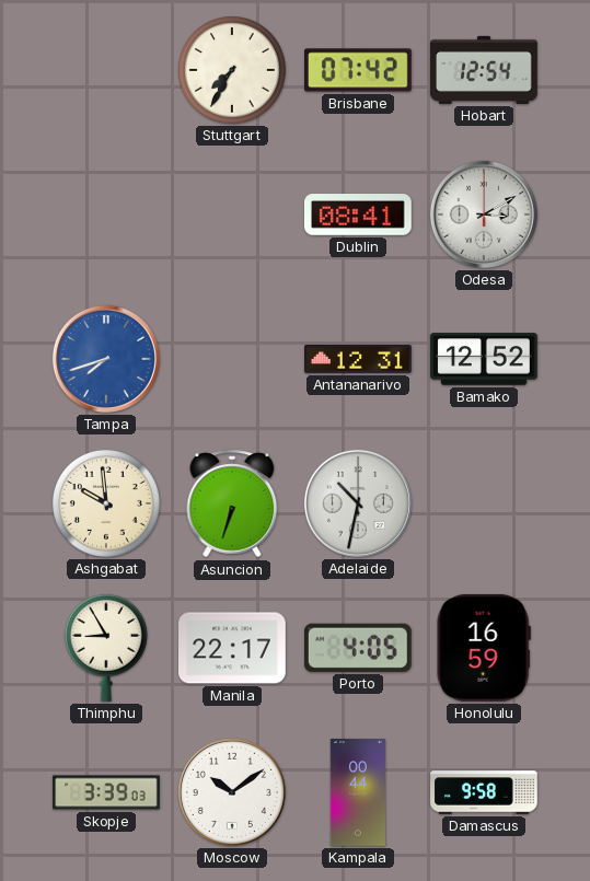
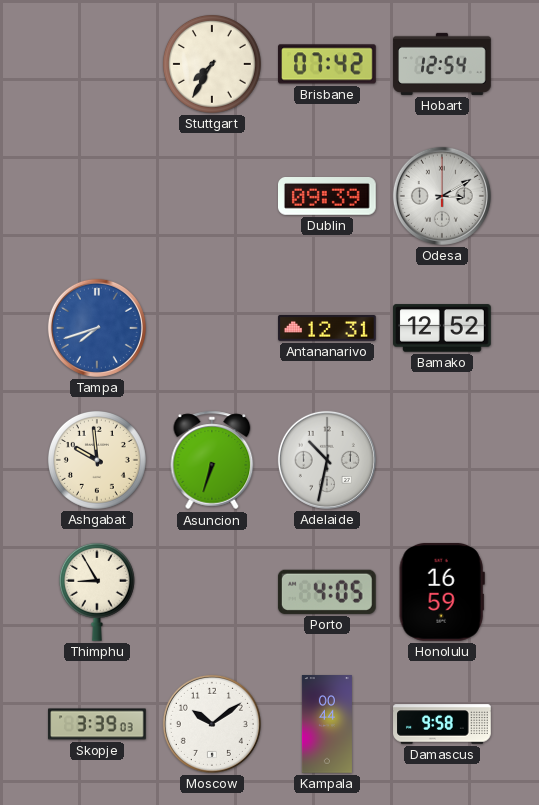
Dublin: 08:41 -> 09:39 (328, 197)
Manila: 22:17 -> none (233, 648)
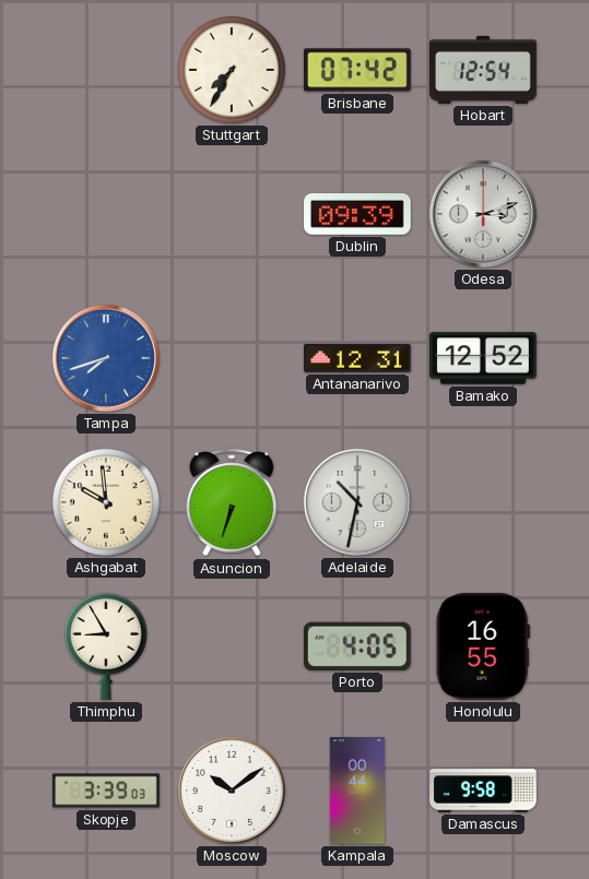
Odesa: 3:10 -> 3:12 (483, 214)
Honolulu: 16:59 -> 16:55 (483, 646)
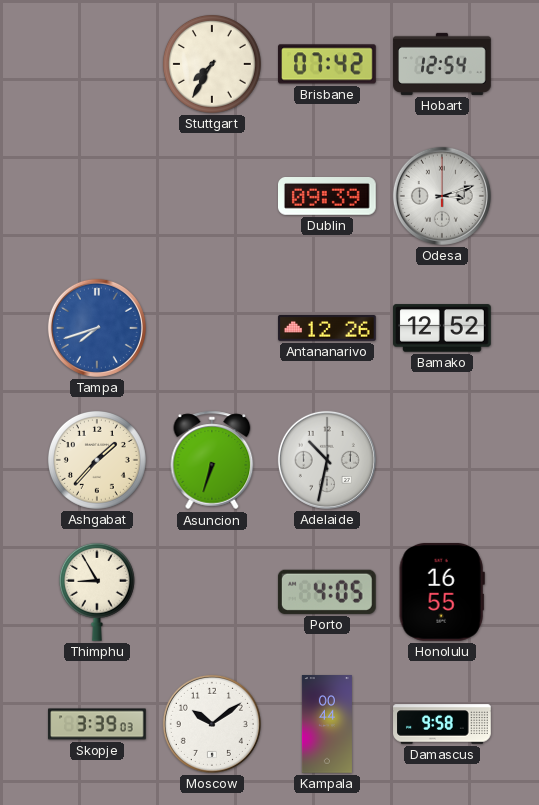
Antananarivo: 12:31 -> 12:26 (327, 329)
Ashgabat: 9:59 -> 1:37 (97, 460)
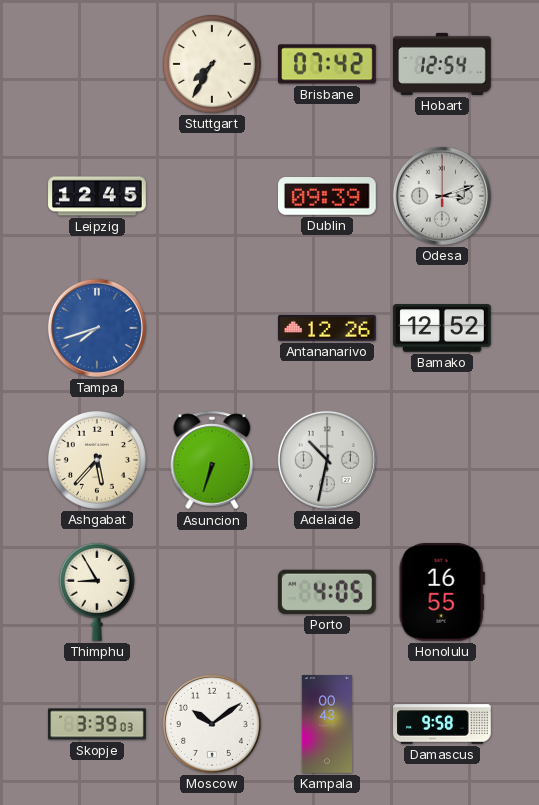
Leipzig: none -> 12:45 (97, 196)
Ashgabat: 1:37 -> 5:37 (97, 460)
Kampala: 00:44 -> 00:43 (327, 724)
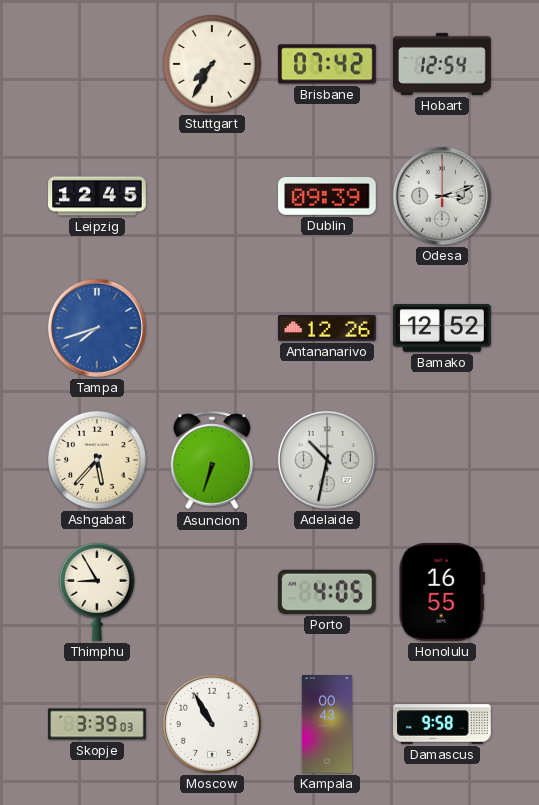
Moscow: 10:09 -> 10:55 (212, 724)
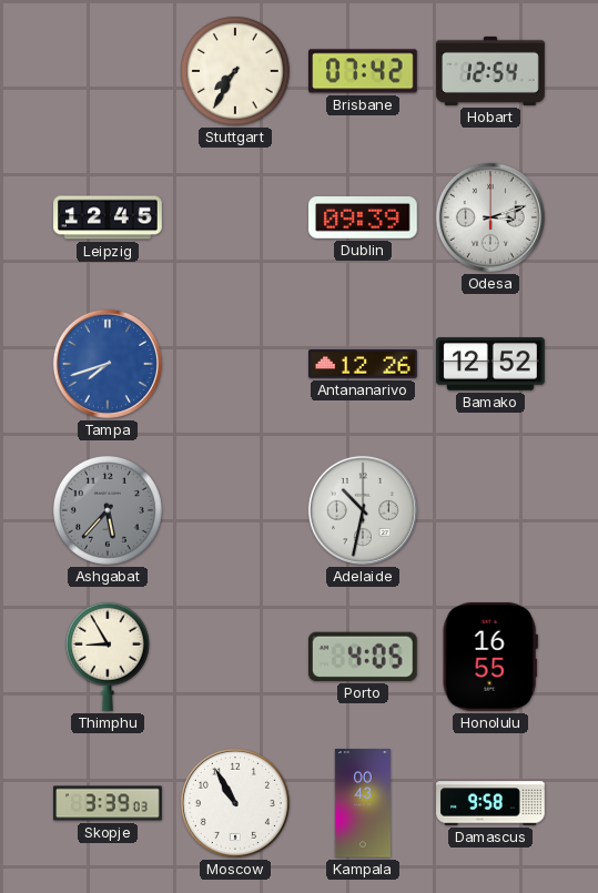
Ashgabat dial: cream -> grey (108, 510)
Asuncion: 6:33 -> none (212, 460)
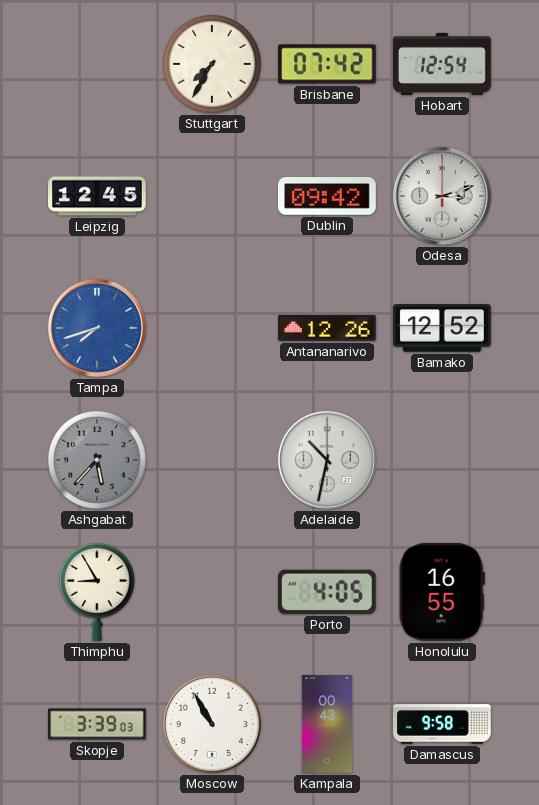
Dublin: 09:39 -> 09:42 (328, 197)
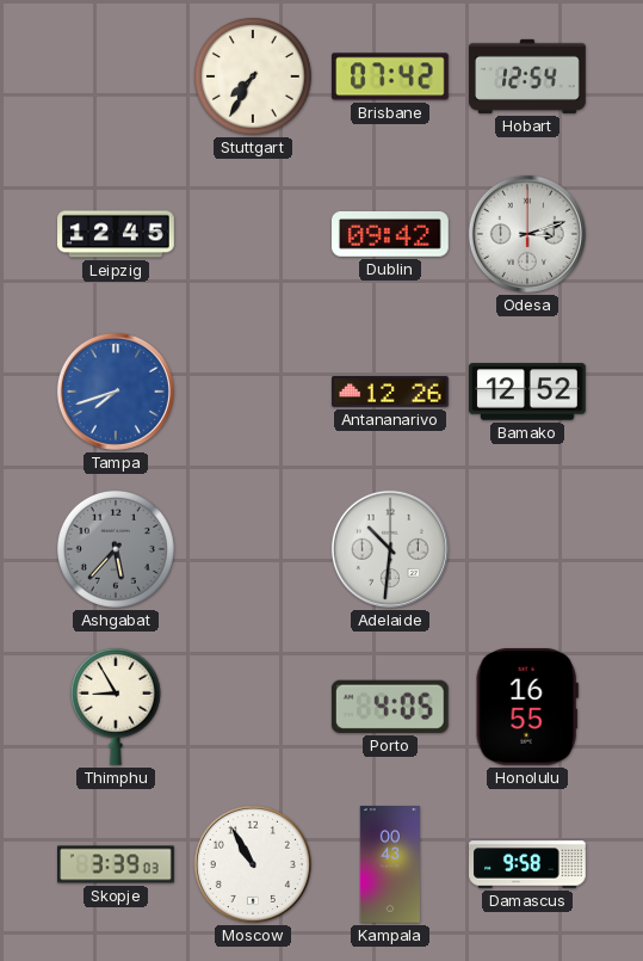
Adelaide: 10:32 -> 10:31 (390, 549)
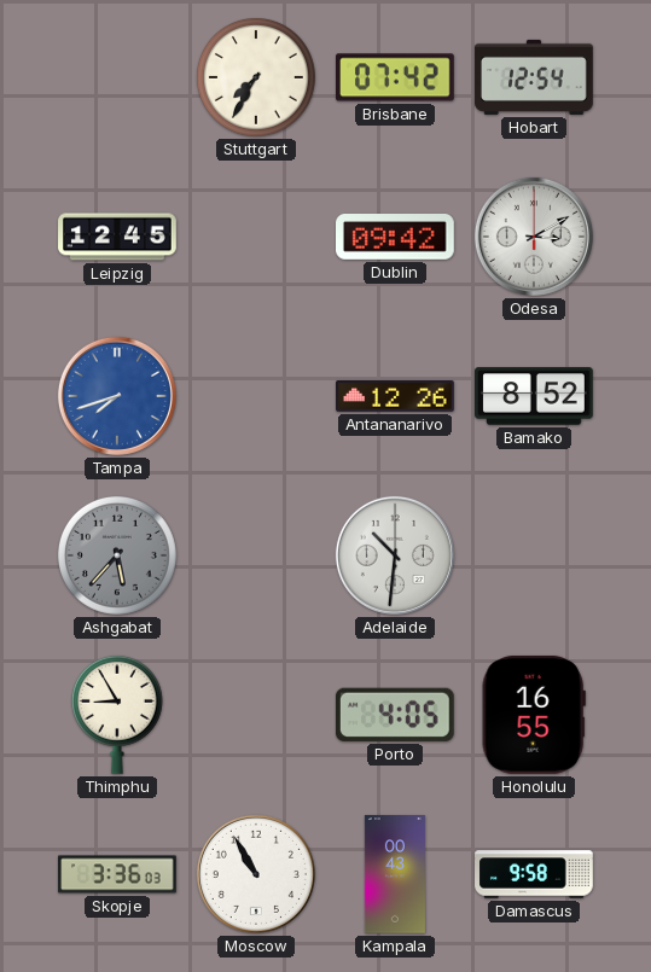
Odesa: 3:12 -> 3:10 (534, 237)
Bamako: 12:52 -> 8:52 (535, 396)
Skopje: 3:39 -> 3:36 (117, 874)
